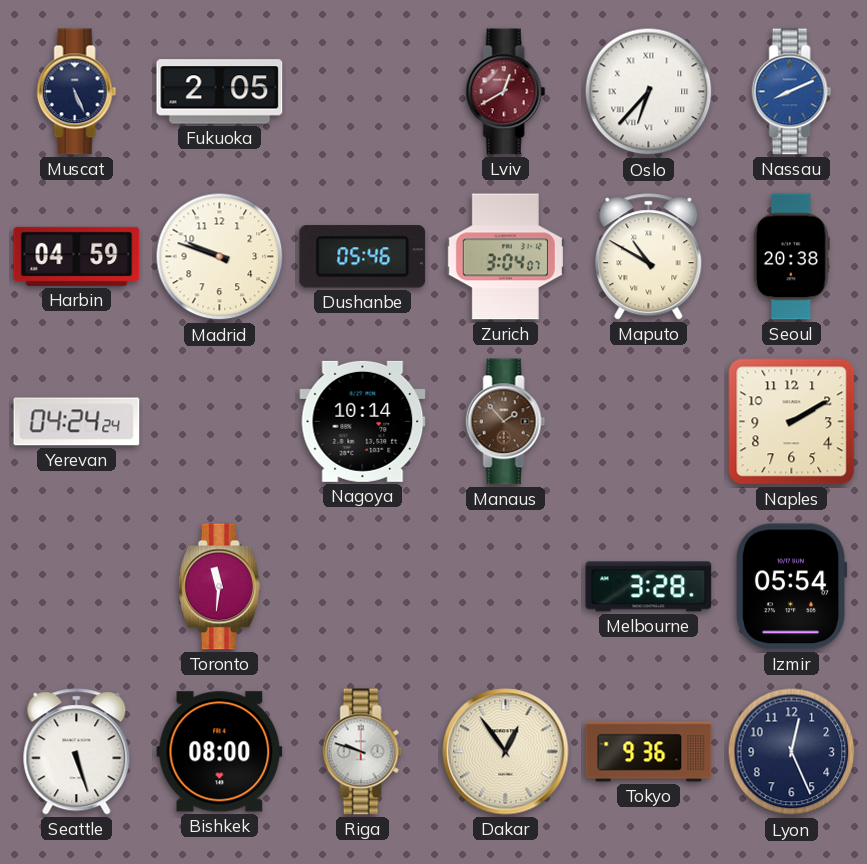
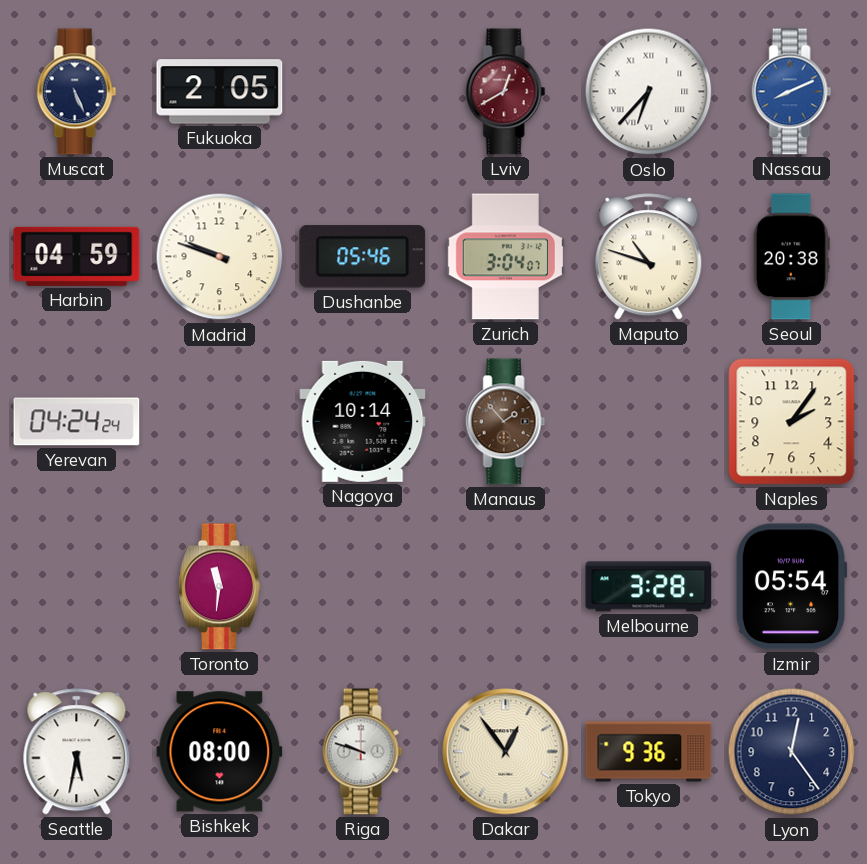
Maputo: 10:50 -> 10:48 (649, 257)
Naples: 2:10 -> 2:06 (792, 422)
Seattle: 5:27 -> 5:32 (77, 752)
Lyon: 12:26 -> 12:24 (792, 752)
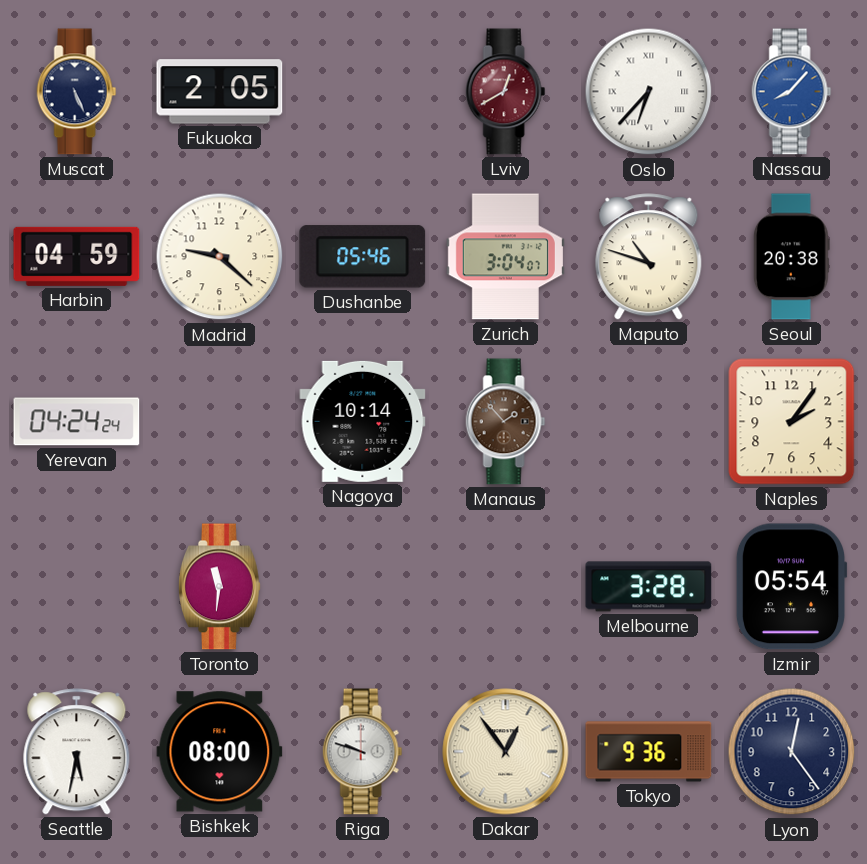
Nassau: 8:11 -> 8:07 (792, 92)
Madrid: 9:48 -> 9:22 (220, 257)
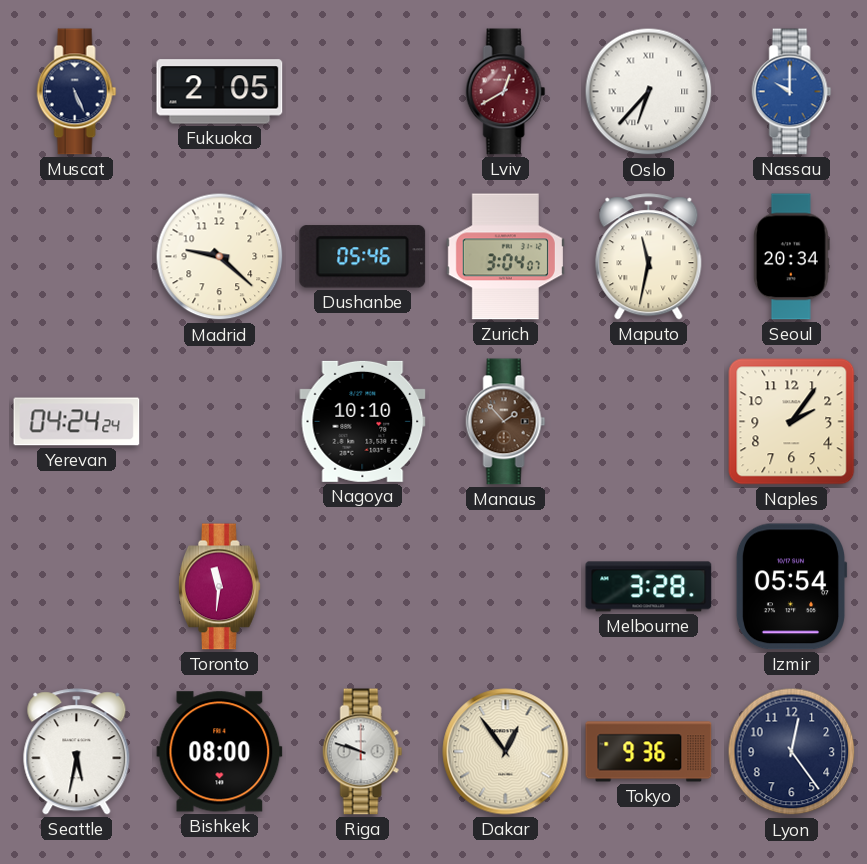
Nassau: 8:07 -> 10:00 (792, 92)
Harbin: 04:59 -> none (77, 256)
Maputo: 10:48 -> 11:32 (649, 257)
Seoul: 20:38 -> 20:34 (791, 257)
Nagoya: 10:14 -> 10:10 (363, 421)
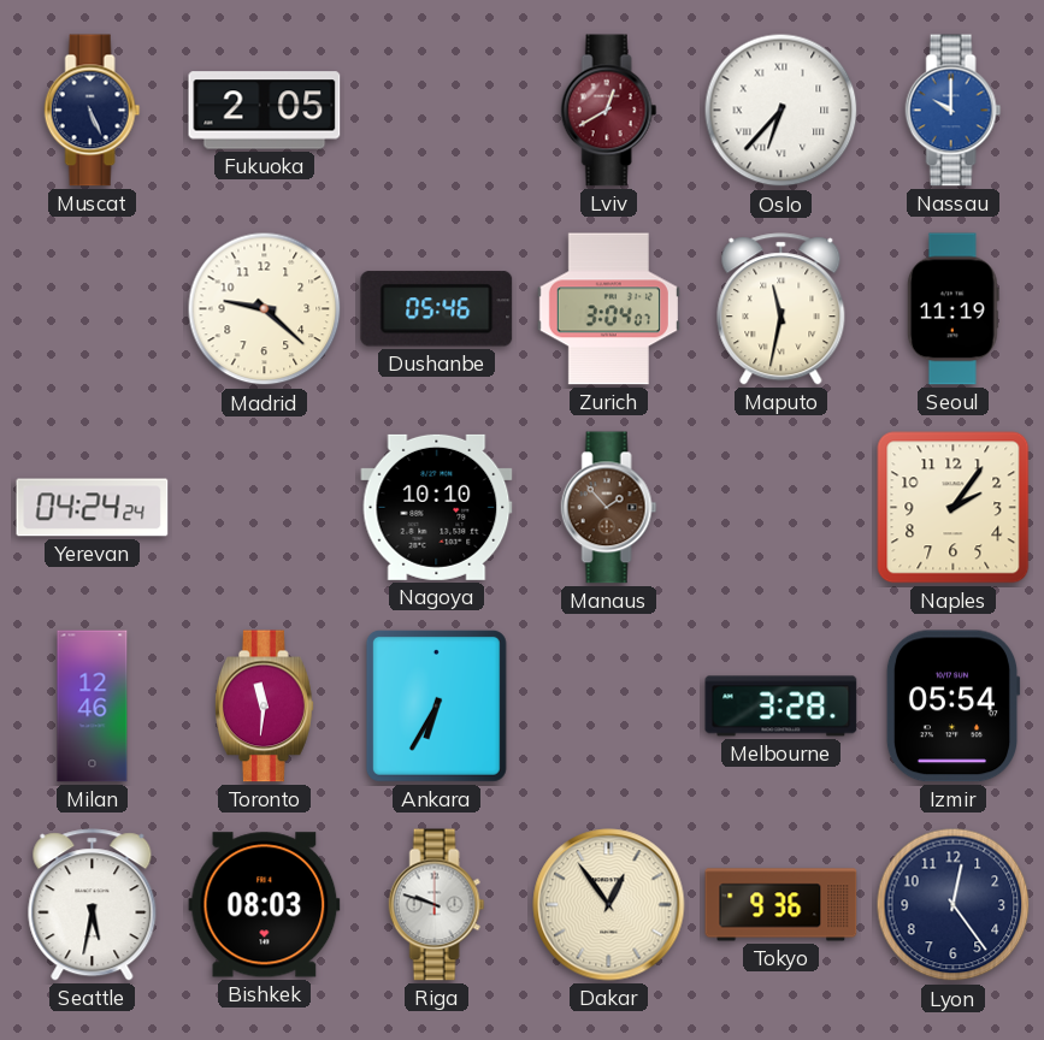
Seoul: 20:34 -> 11:19 (952, 309)
Milan: none -> 12:46 (93, 707)
Ankara: none -> 6:35 (436, 705)
Bishkek: 08:00 -> 08:03 (265, 905)
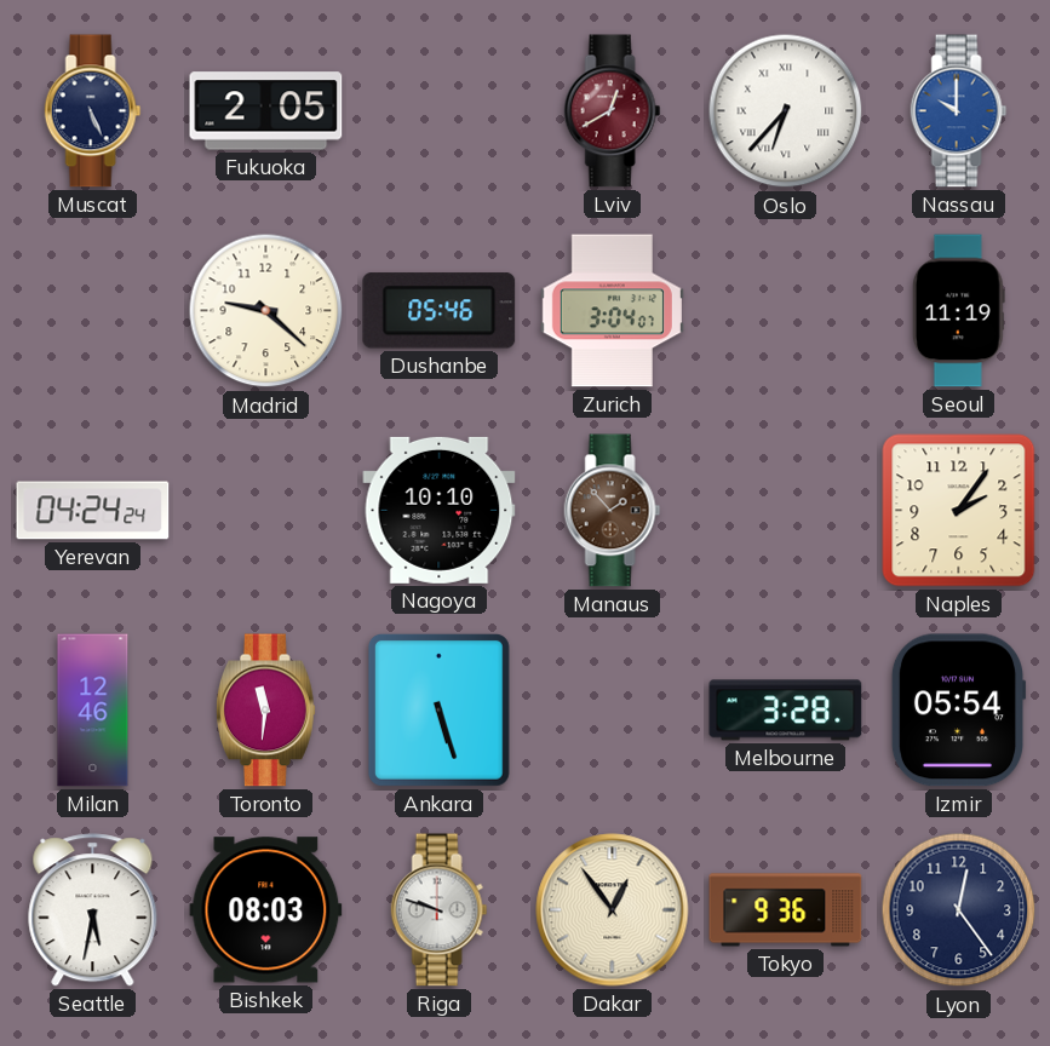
Maputo: 11:32 -> none (781, 309)
Ankara: 6:35 -> 5:27 (438, 709)
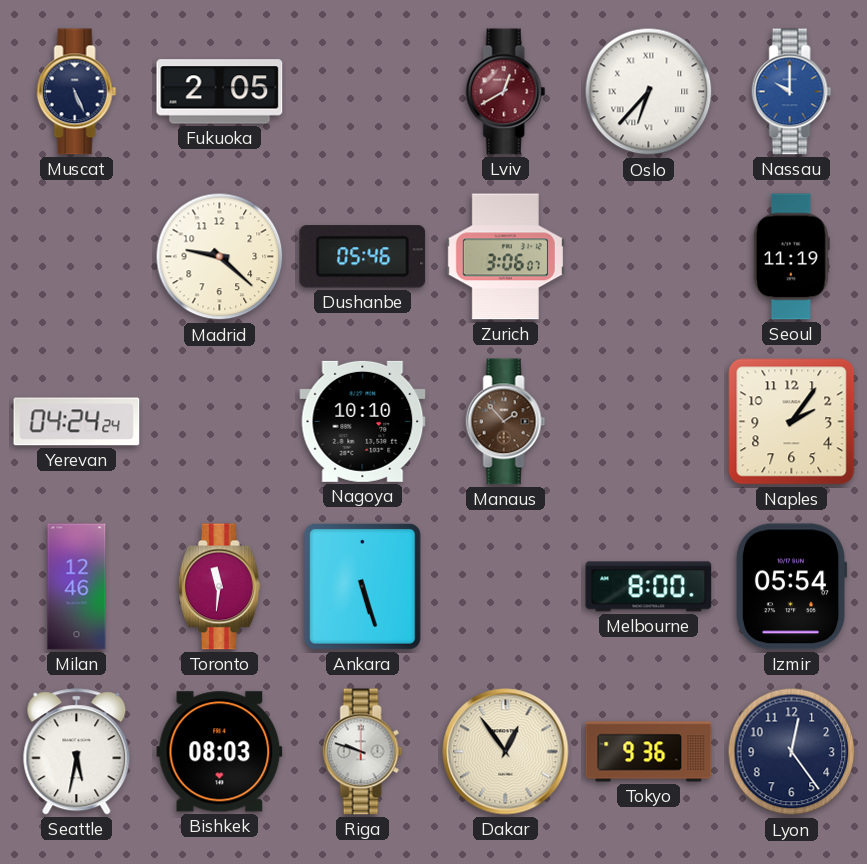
Zurich: 3:04 -> 3:06 (505, 257)
Melbourne: 3:28 -> 8:00 (649, 587)
